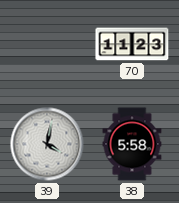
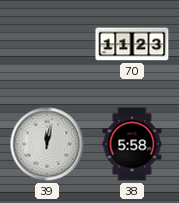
39: 4:02 -> 12:02 (47, 144)
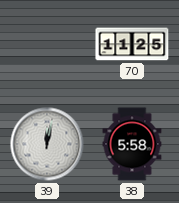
70: 11:23 -> 11:25 (132, 44)
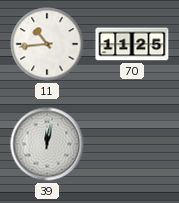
11: none -> 10:44 (47, 44)
38: 5:58 -> none (132, 144)
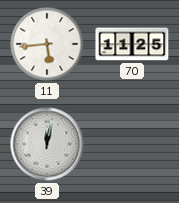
11: 10:44 -> 5:44 (47, 44)
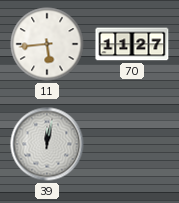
70: 11:25 -> 11:27 (132, 44)
